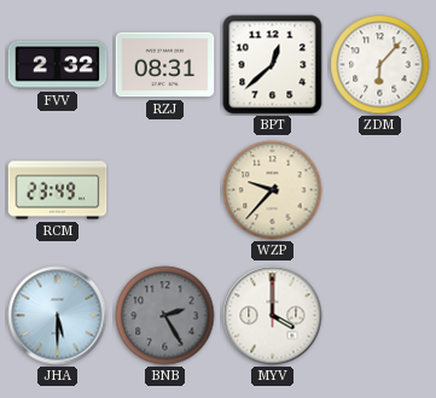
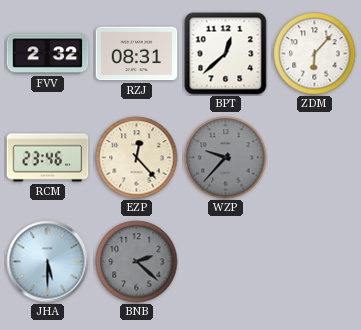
RCM: 23:49 -> 23:46 (48, 158)
EZP: none -> 12:23 (137, 158)
WZP dial: cream -> grey (226, 158)
BNB: 2:25 -> 2:22 (137, 262)
MYV: 4:00 -> none (273, 316)
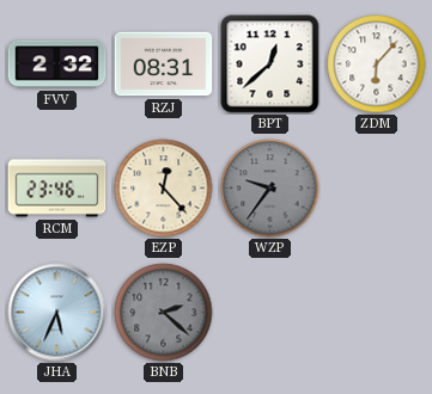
WZP: 9:37 -> 9:36 (270, 189)
JHA: 5:30 -> 5:34 (57, 313)
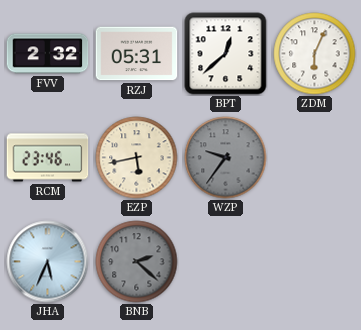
RZJ: 08:31 -> 05:31 (137, 54)
ZDM: 6:07 -> 6:04 (315, 54)
EZP: 12:23 -> 5:43 (137, 158)
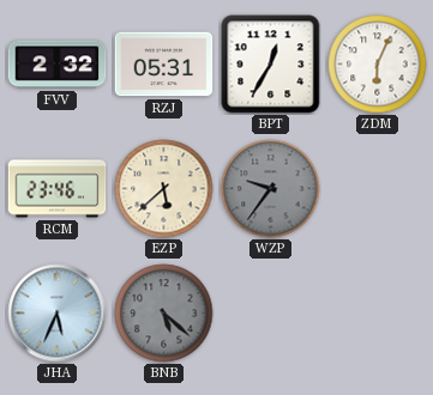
BPT: 12:38 -> 12:35 (271, 65)
EZP: 5:43 -> 5:38 (164, 189)
BNB: 2:22 -> 5:22 (164, 314)
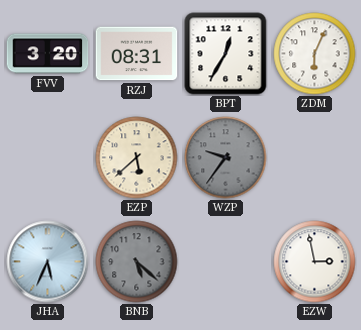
FVV: 2:32 -> 3:20 (48, 54)
RZJ: 05:31 -> 08:31 (137, 54)
RCM: 23:46 -> none (58, 189)
EZW: none -> 2:58 (315, 262)
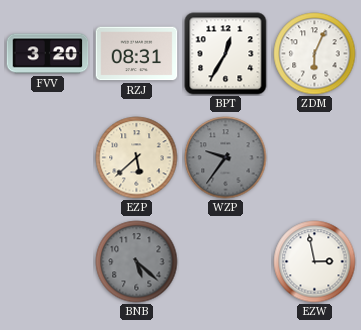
JHA: 5:34 -> none (48, 262)
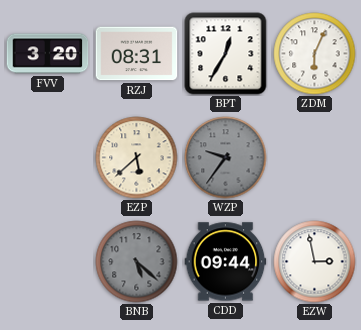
CDD: none -> 09:44 (226, 262)
